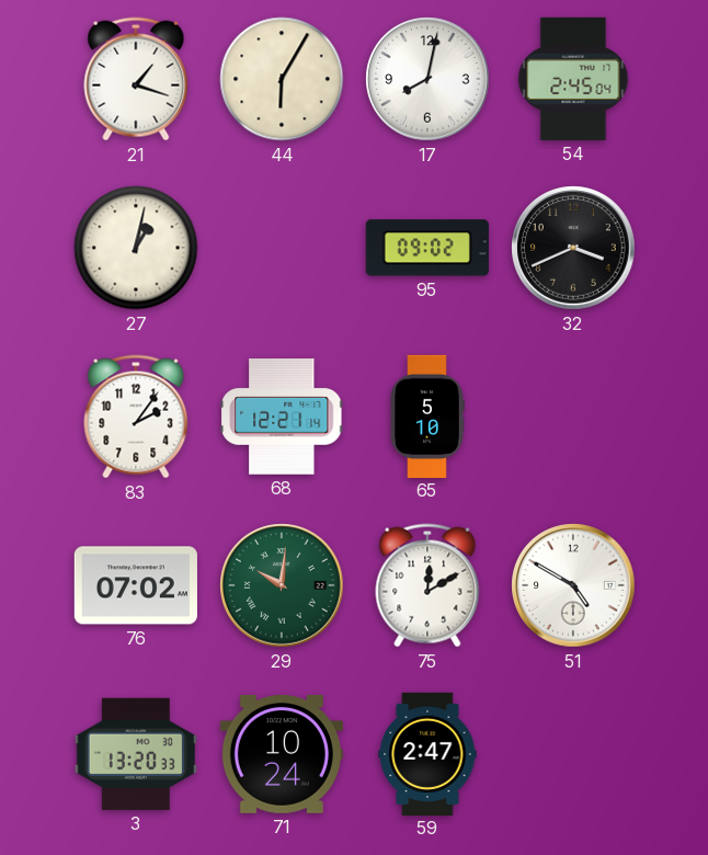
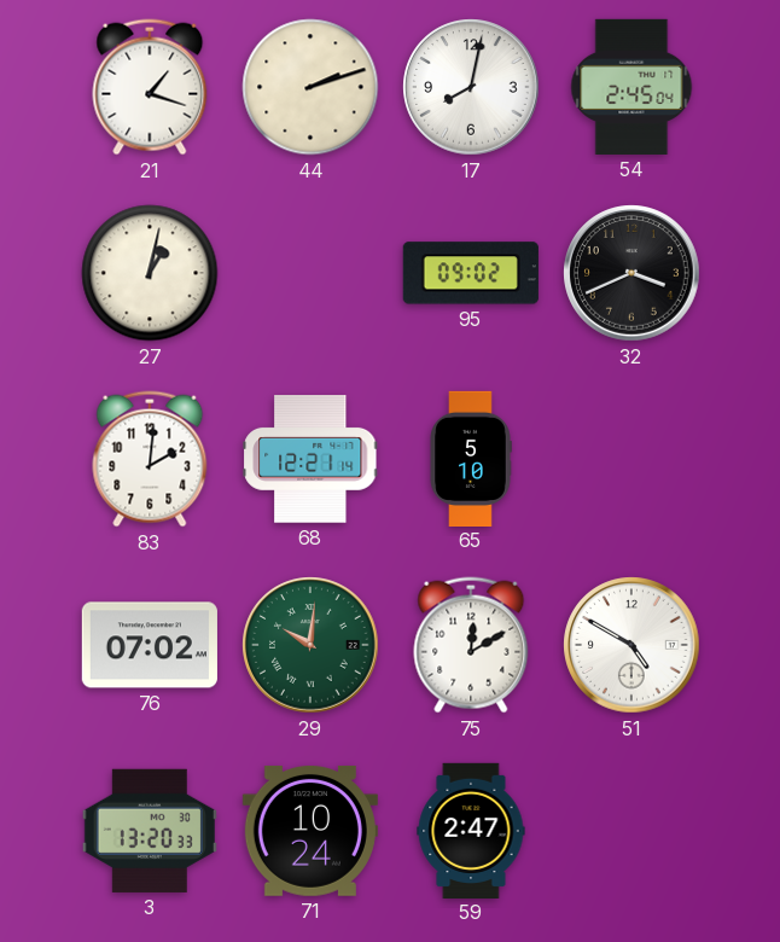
44: 6:05 -> 2:12 (310, 87)
83: 2:06 -> 2:01 (150, 459)
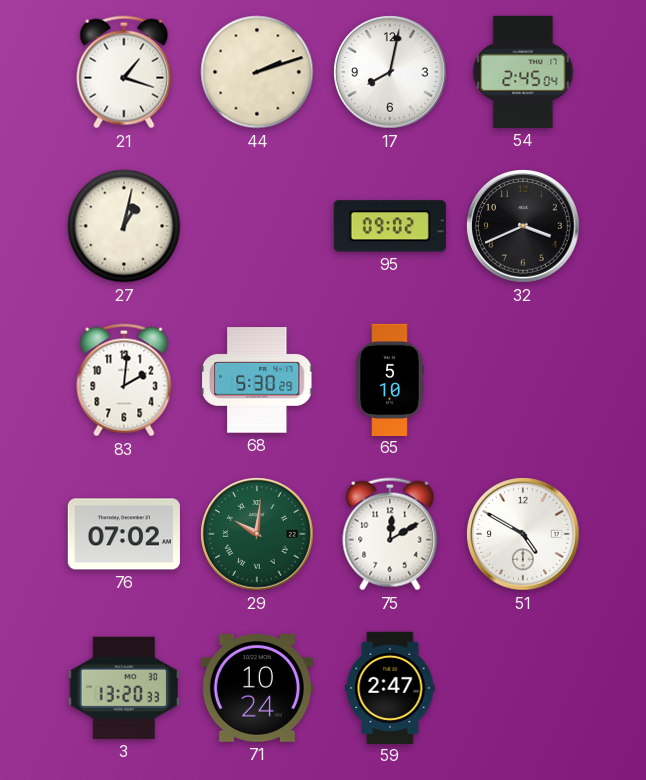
68: 12:21 -> 5:30 (257, 380)
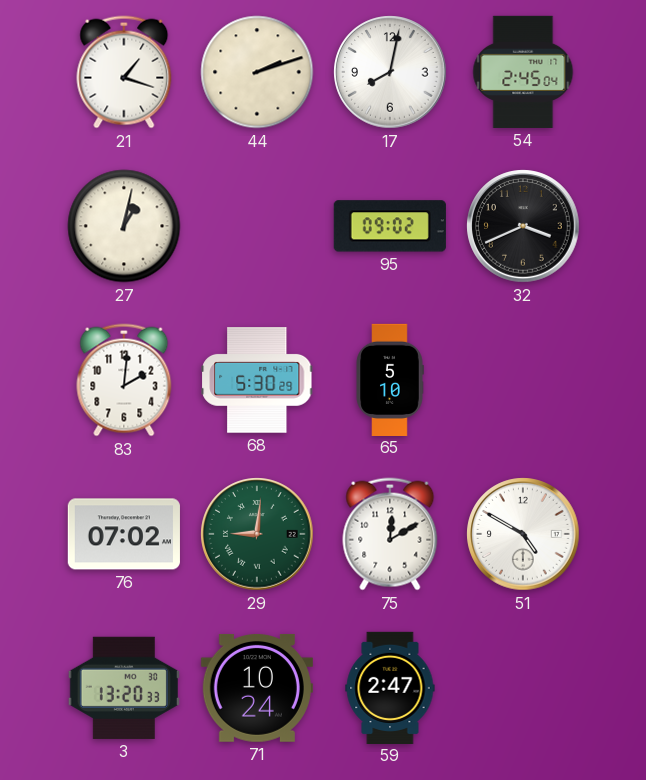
29: 10:01 -> 9:01 (257, 534)
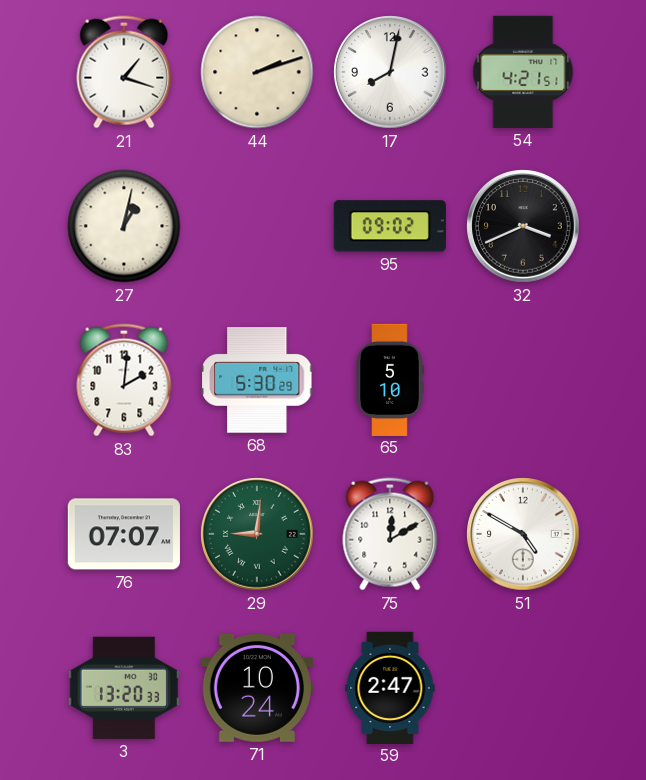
54: 2:45 -> 4:21 (523, 72)
76: 07:02 -> 07:07 (124, 534)
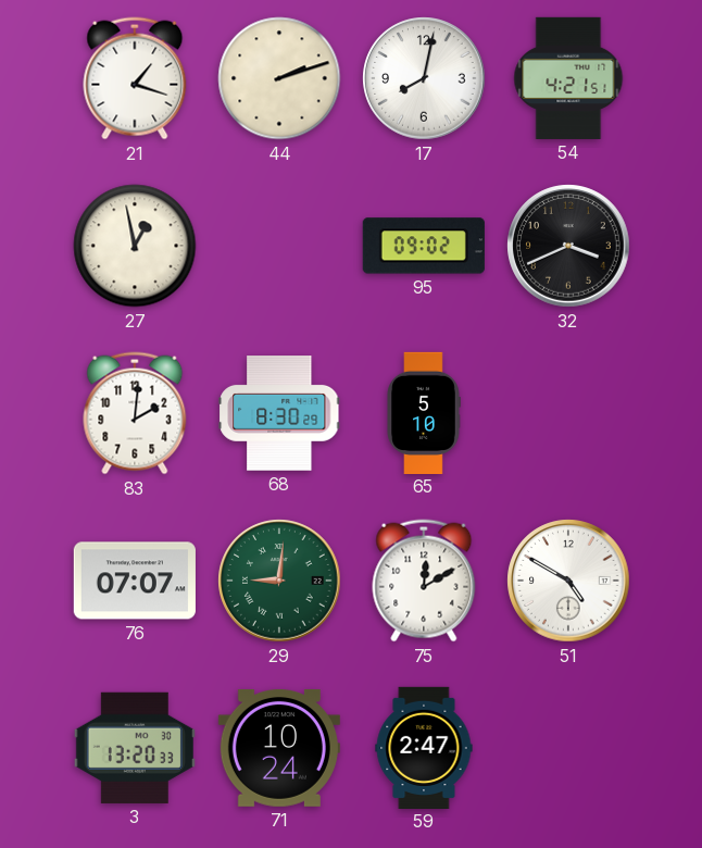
27: 1:02 -> 12:58 (135, 246)
68: 5:30 -> 8:30 (279, 413)
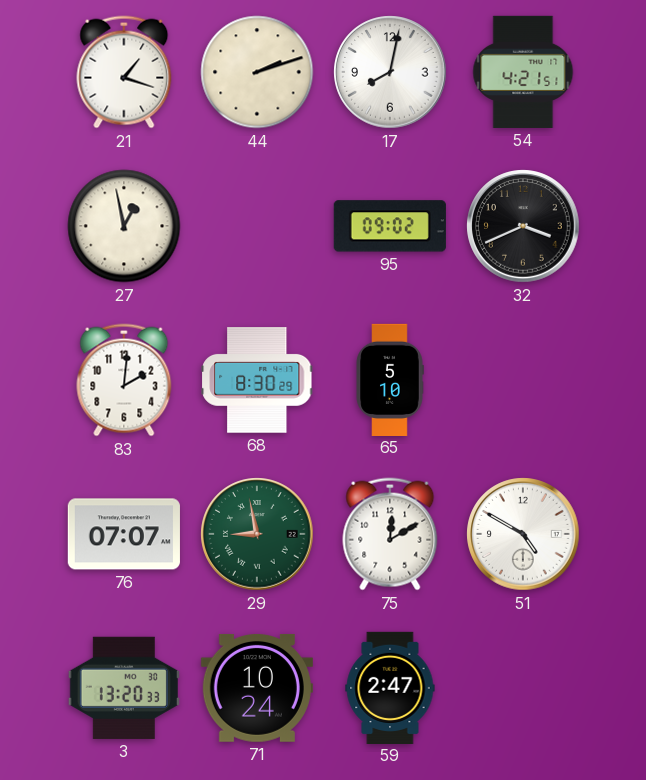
29: 9:01 -> 8:58 (257, 534)
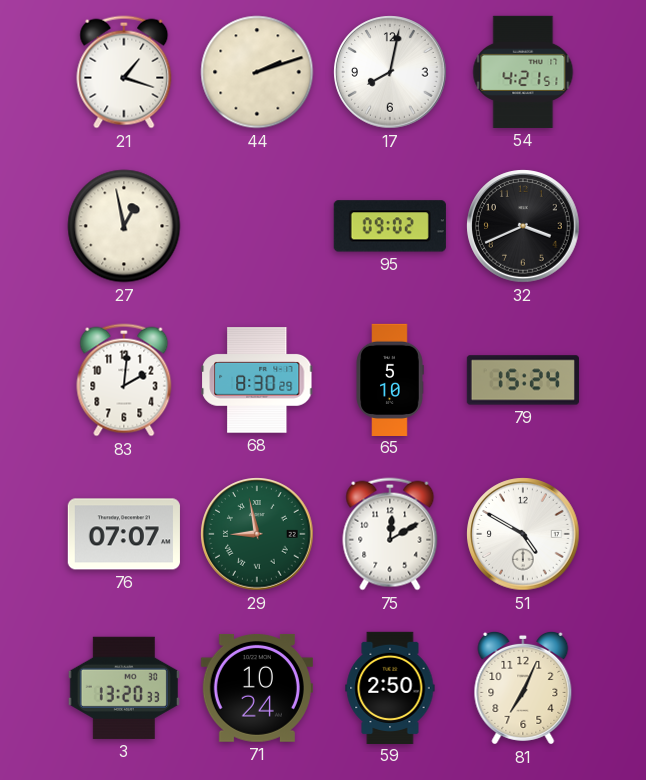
79: none -> 15:24 (523, 380)
59: 2:47 -> 2:50 (390, 687)
81: none -> 7:04 (523, 688)
